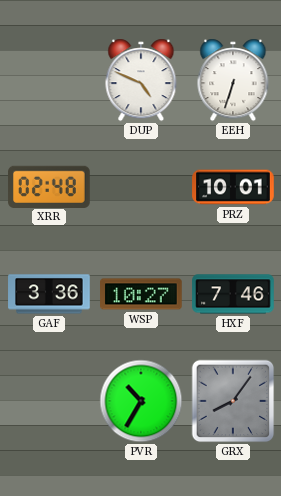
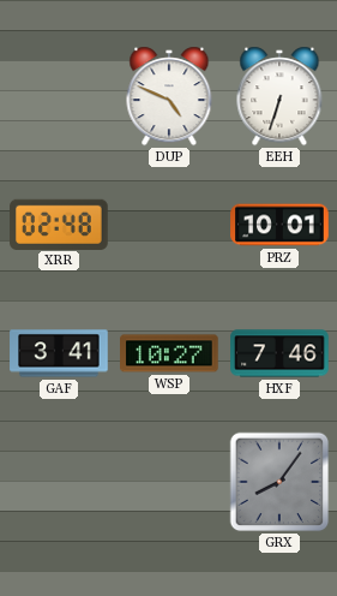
GAF: 3:36 -> 3:41 (59, 353)
PVR: 10:35 -> none (141, 401)
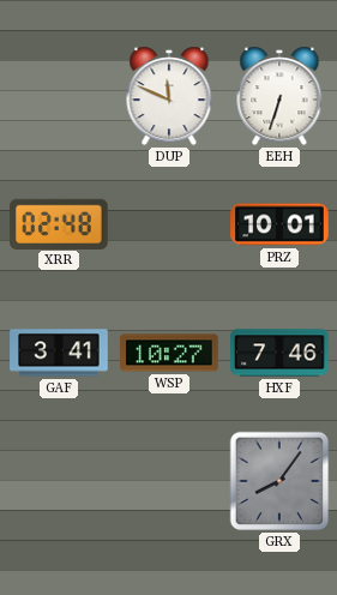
DUP: 4:49 -> 11:49 (169, 96)
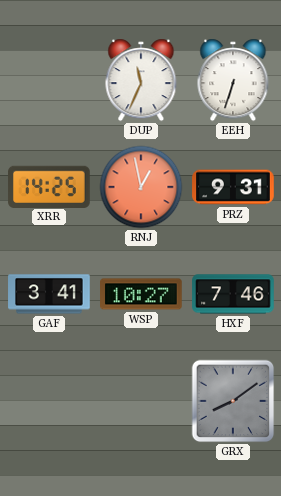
DUP: 11:49 -> 11:34 (141, 80)
XRR: 02:48 -> 14:25 (49, 186)
RNJ: none -> 12:58 (141, 187)
PRZ: 10:01 -> 9:31 (233, 187)
GRX: 8:06 -> 8:09 (233, 401)
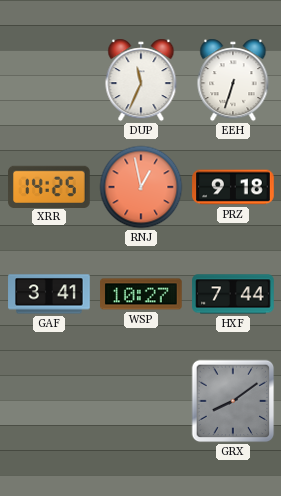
PRZ: 9:31 -> 9:18 (233, 187)
HXF: 7:46 -> 7:44 (233, 294)
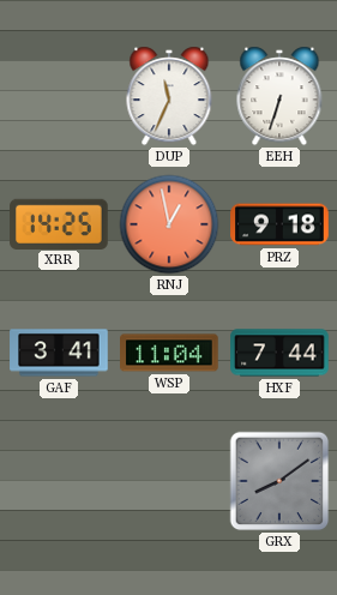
WSP: 10:27 -> 11:04 (169, 353)
